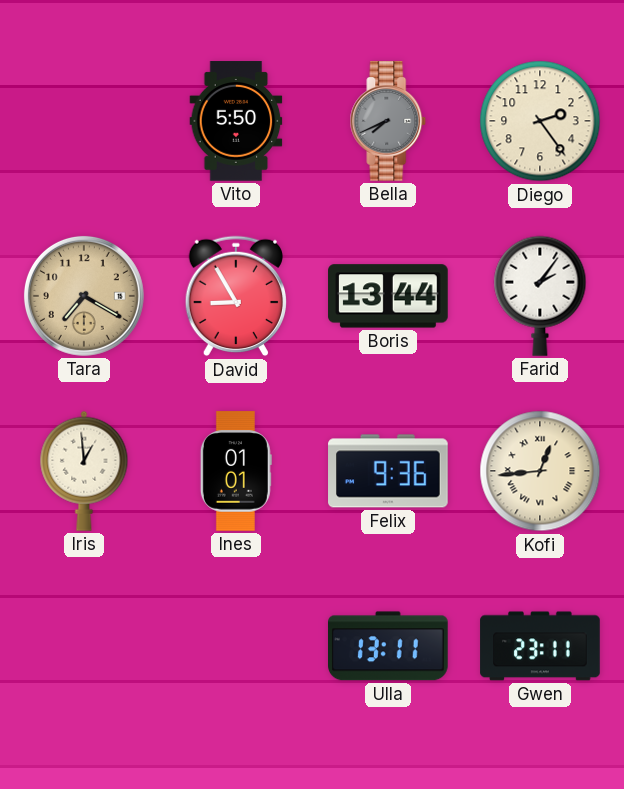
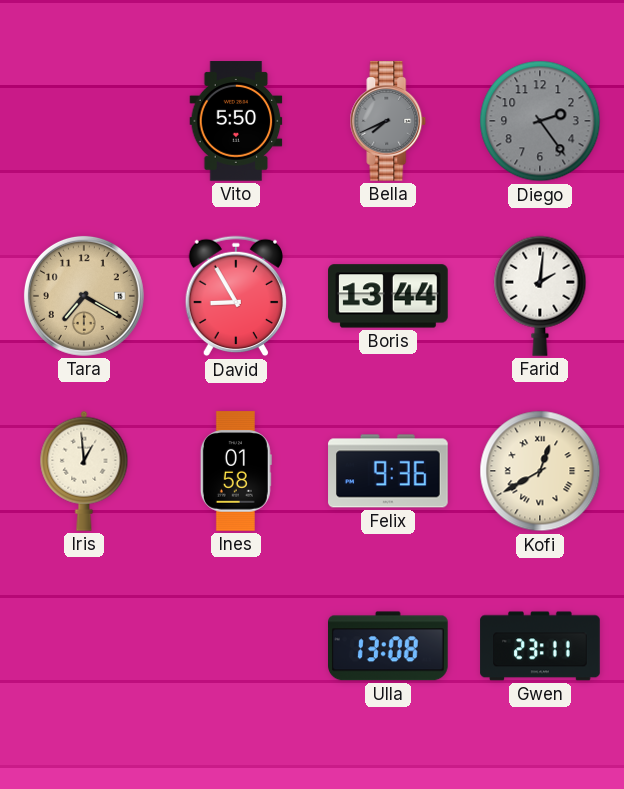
Diego dial: cream -> grey (540, 121)
Farid: 2:06 -> 2:01 (540, 296)
Ines: 01:01 -> 01:58 (236, 471)
Kofi: 12:44 -> 12:40 (540, 471)
Ulla: 13:11 -> 13:08 (389, 646)
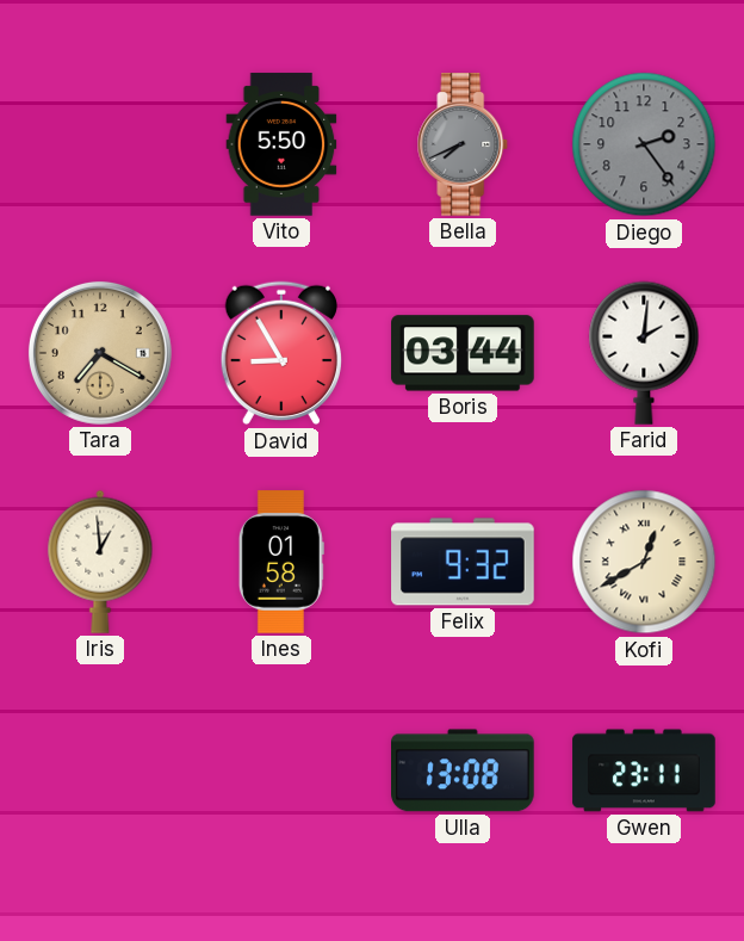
Boris: 13:44 -> 03:44 (463, 353)
Felix: 9:36 -> 9:32 (463, 562)
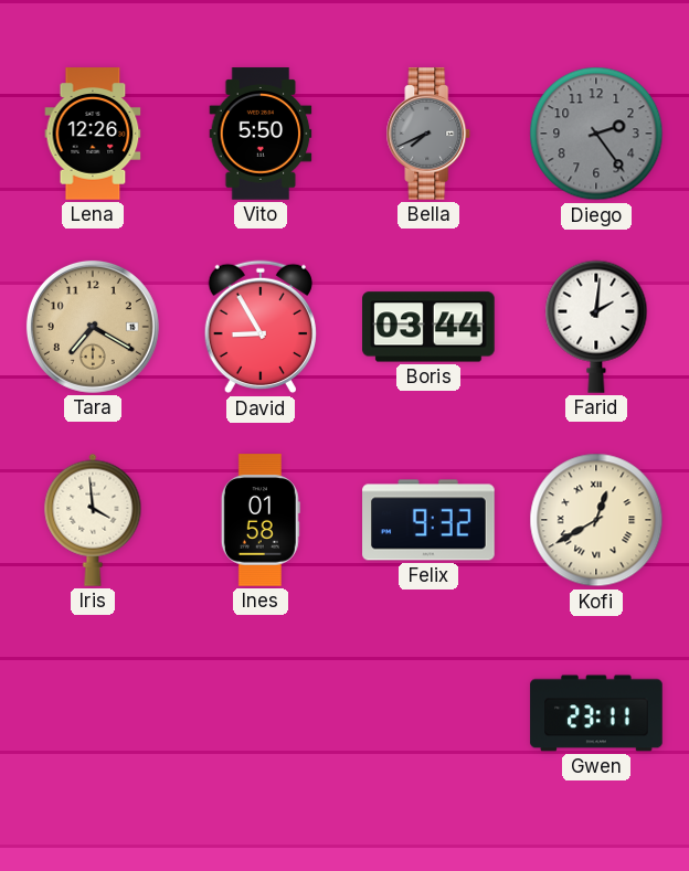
Lena: none -> 12:26 (93, 134)
Iris: 12:59 -> 3:59 (93, 520)
Ulla: 13:08 -> none (464, 770)
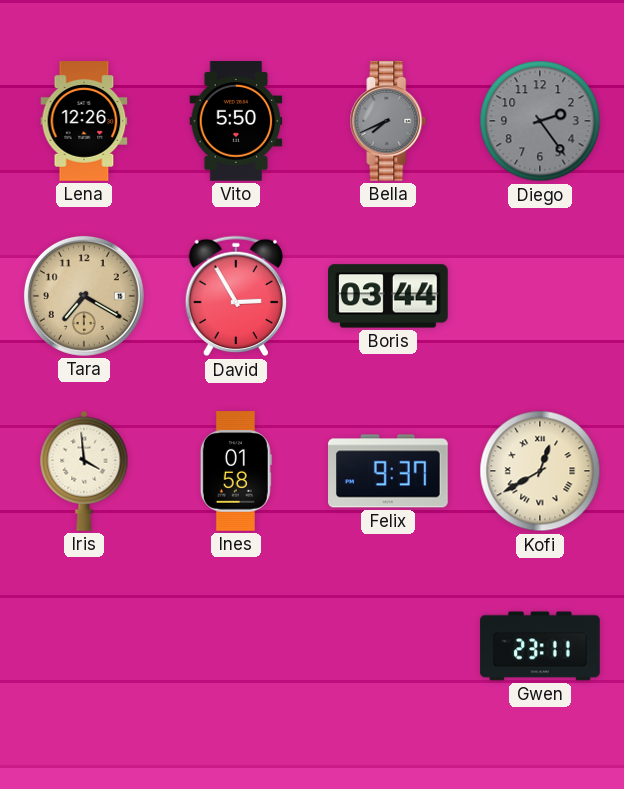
David: 8:55 -> 2:55 (235, 296)
Farid: 2:01 -> none (596, 327)
Felix: 9:32 -> 9:37 (388, 471)
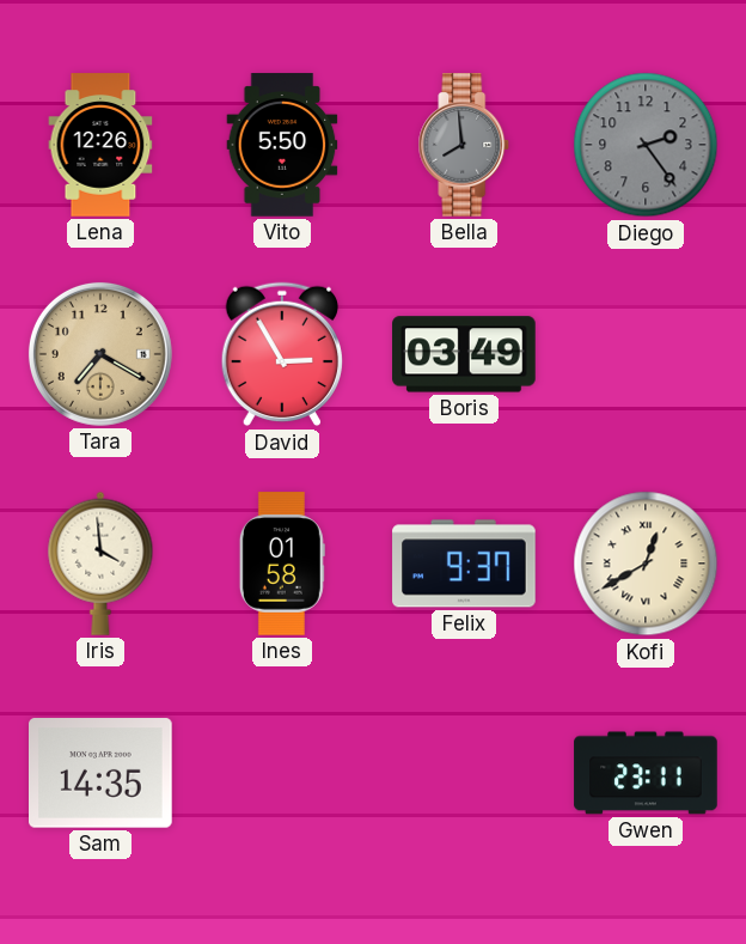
Bella: 7:41 -> 7:59 (464, 145)
Boris: 03:44 -> 03:49 (464, 354)
Sam: none -> 14:35 (102, 773)
